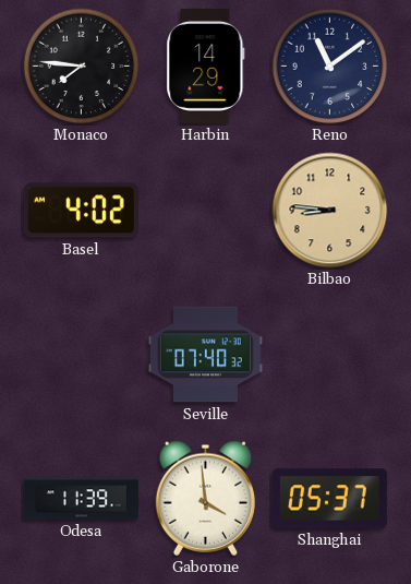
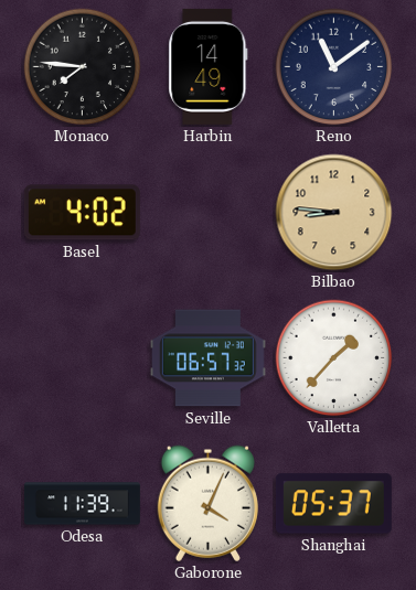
Harbin: 14:29 -> 14:49 (209, 66)
Seville: 07:40 -> 06:57 (207, 358)
Valletta: none -> 1:37 (334, 358)
Gaborone: 3:59 -> 4:04 (207, 503)
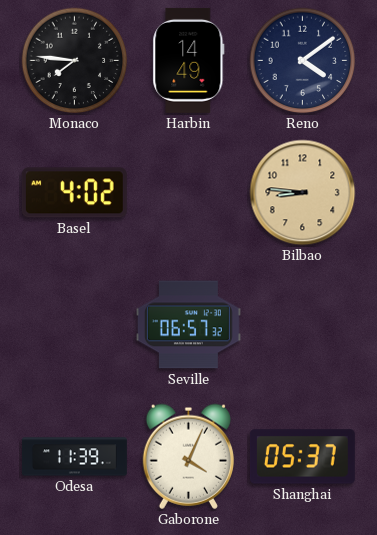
Reno: 11:09 -> 4:09 (303, 61)
Valletta: 1:37 -> none (334, 358)
